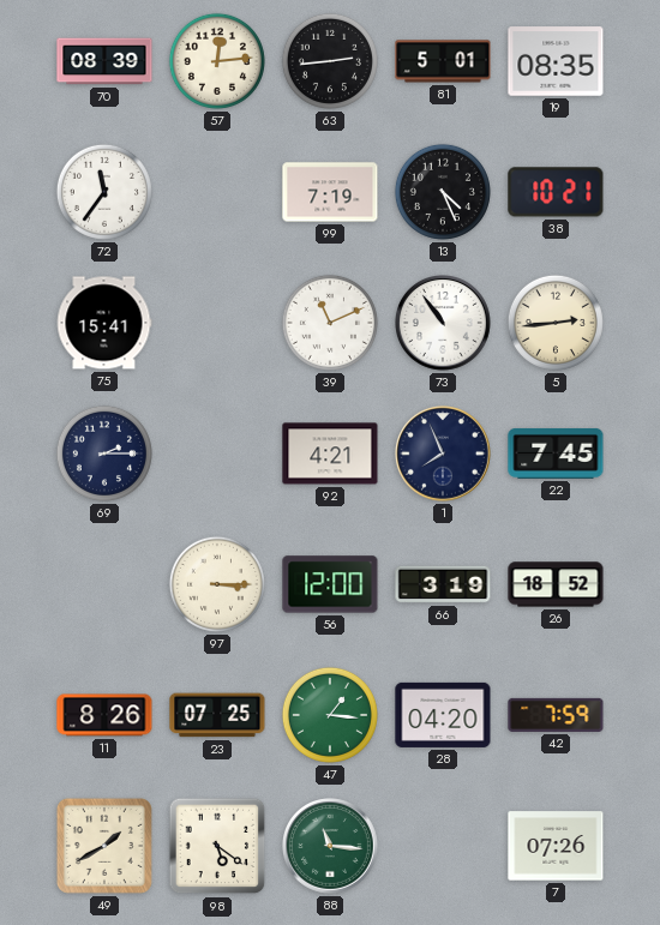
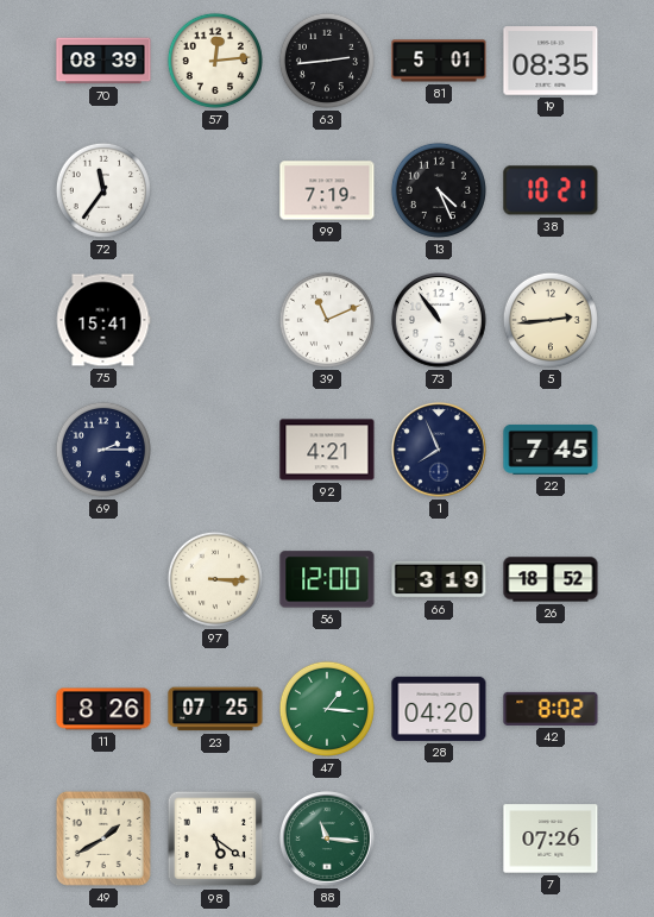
42: 7:59 -> 8:02 (551, 709)
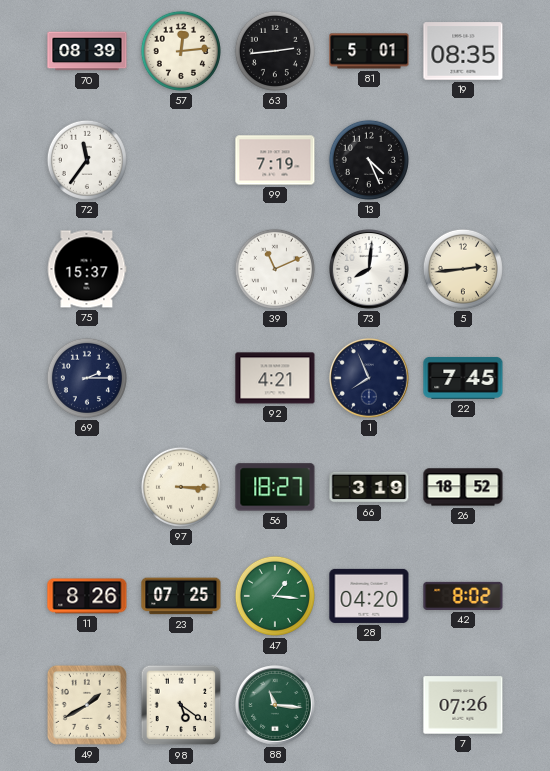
38: 10:21 -> none (551, 190)
75: 15:41 -> 15:37 (87, 269)
73: 10:54 -> 8:01 (370, 270)
56: 12:00 -> 18:27 (275, 487)
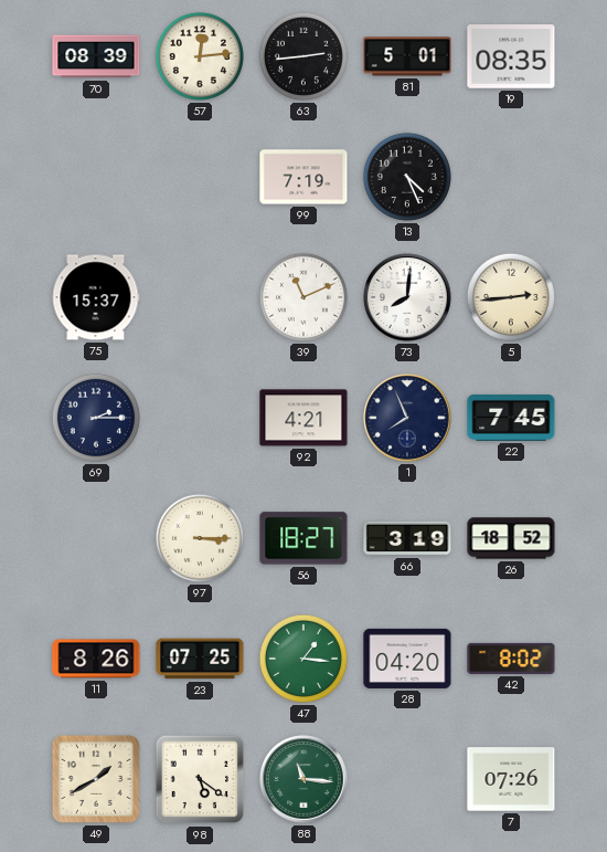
72: 11:36 -> none (87, 160)
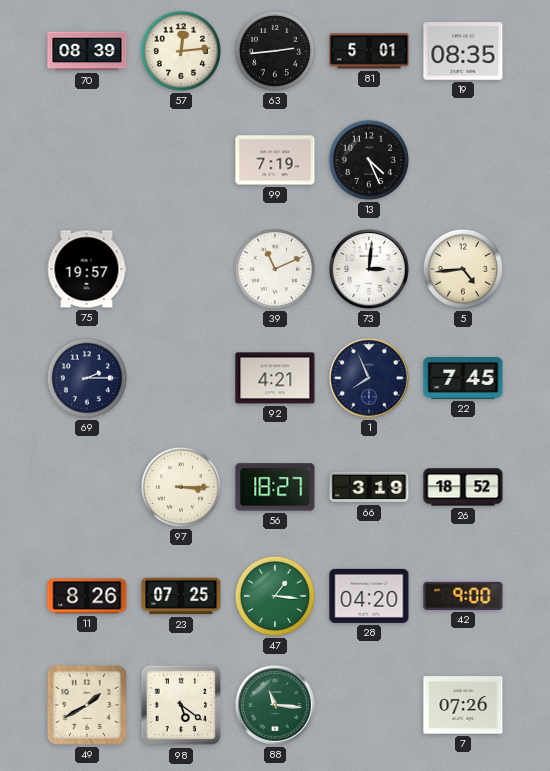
75: 15:37 -> 19:57 (87, 269)
73: 8:01 -> 3:01 (370, 270)
5: 2:44 -> 4:44 (463, 269)
42: 8:02 -> 9:00 (463, 596)
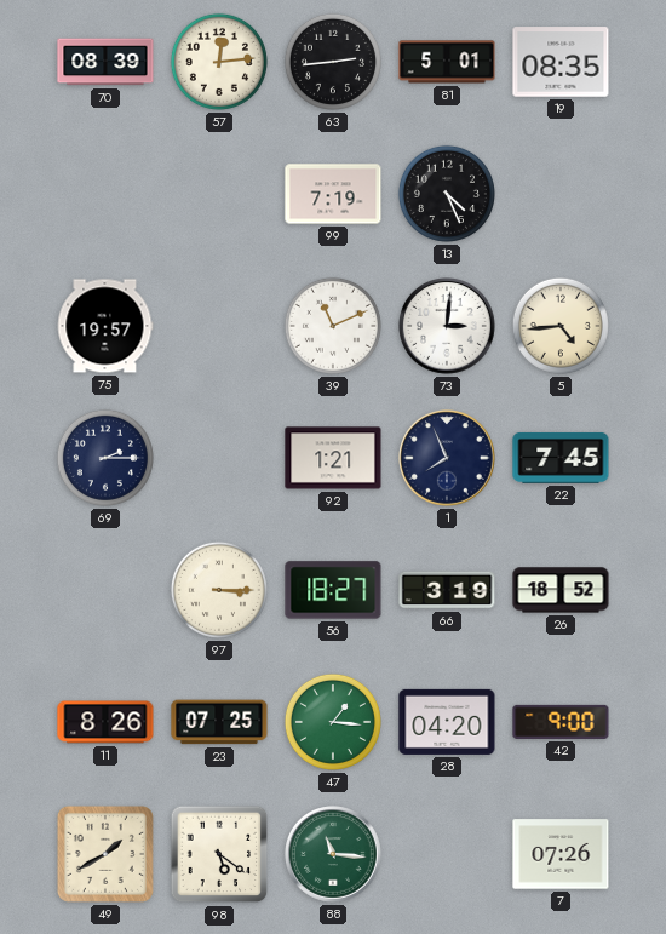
92: 4:21 -> 1:21 (333, 458)
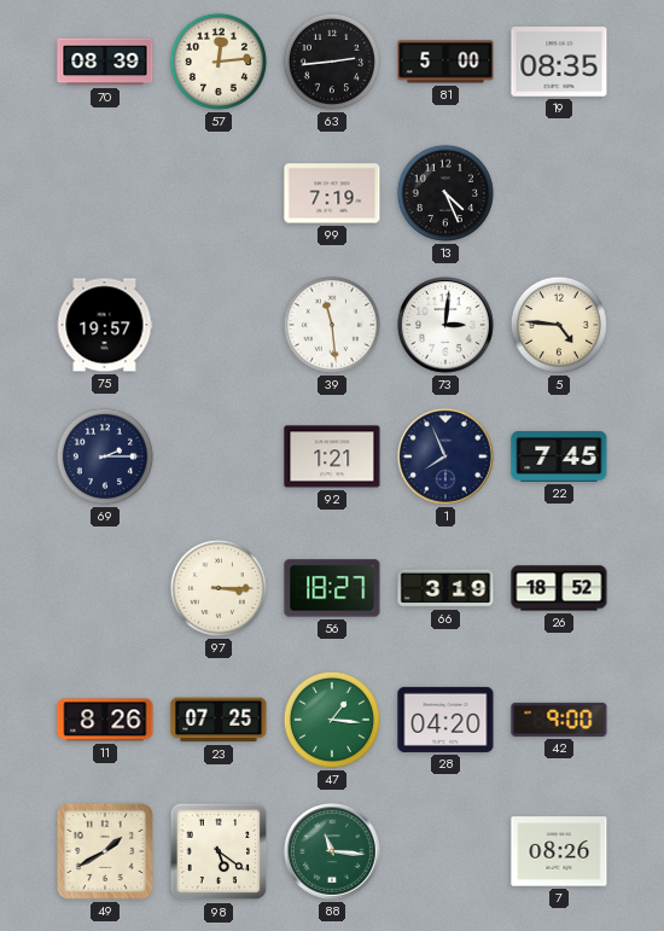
81: 5:01 -> 5:00 (445, 62)
39: 11:11 -> 11:29 (332, 325)
5: 4:44 -> 4:46 (559, 325)
7: 07:26 -> 08:26 (559, 851)
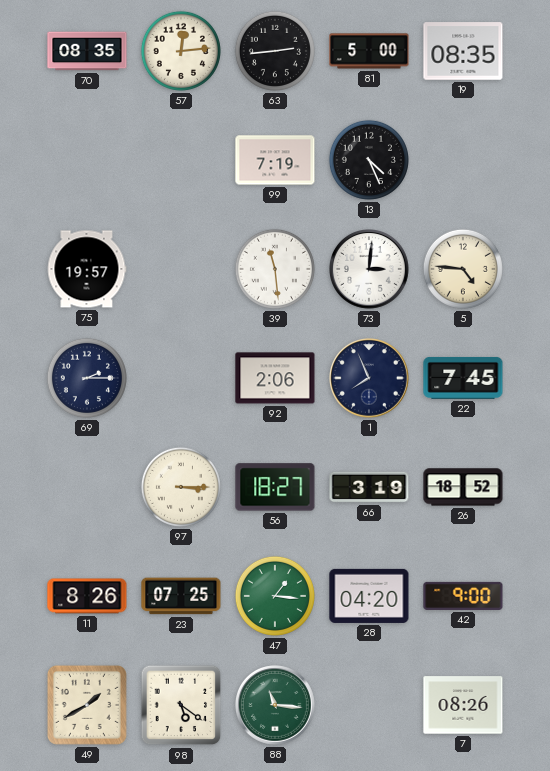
70: 08:39 -> 08:35 (87, 51)
92: 1:21 -> 2:06 (275, 378)
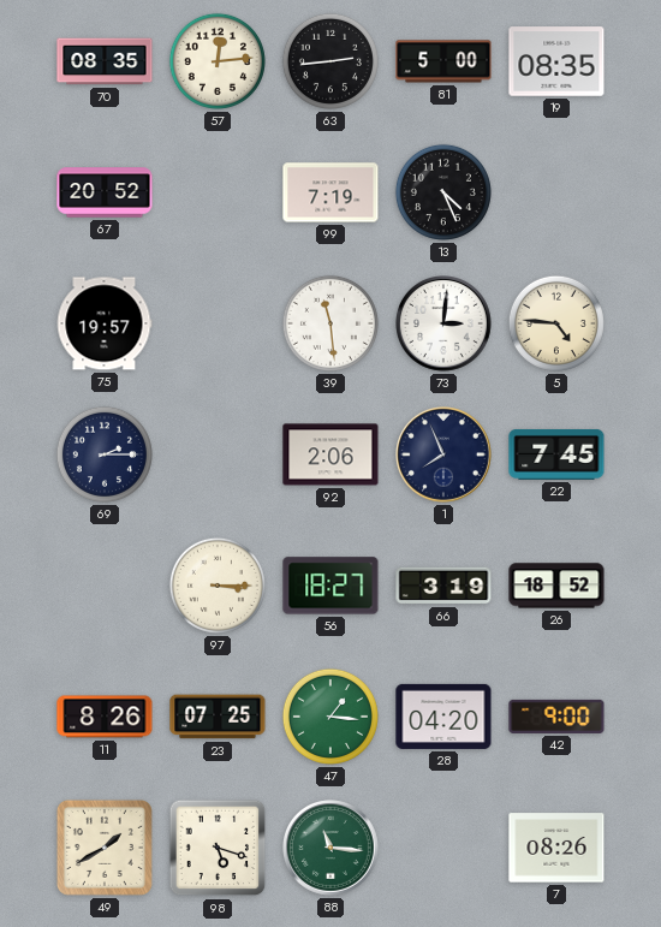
67: none -> 20:52 (105, 192)
98: 5:21 -> 5:18 (218, 848)
